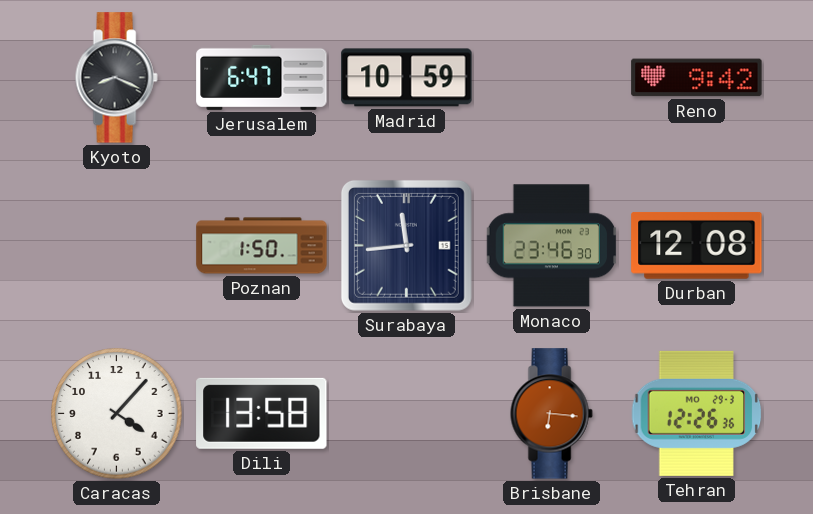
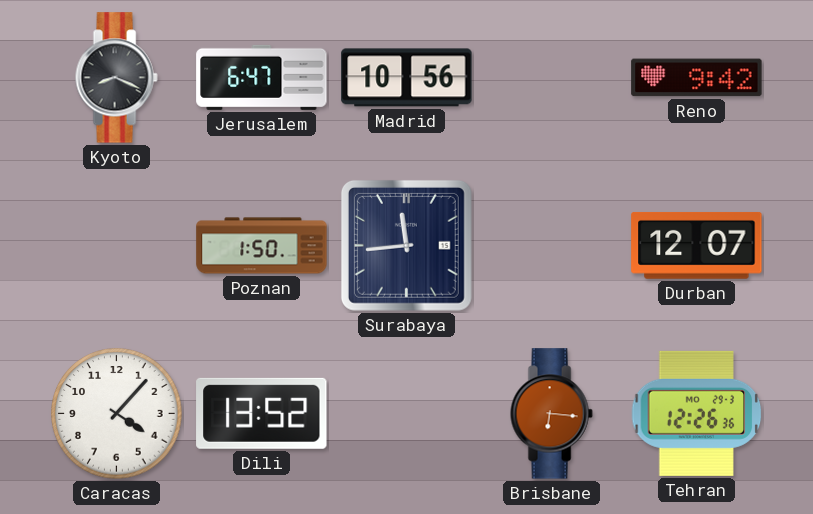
Madrid: 10:59 -> 10:56 (407, 78)
Monaco: 23:46 -> none (552, 246)
Durban: 12:08 -> 12:07 (697, 245)
Dili: 13:58 -> 13:52 (262, 413)
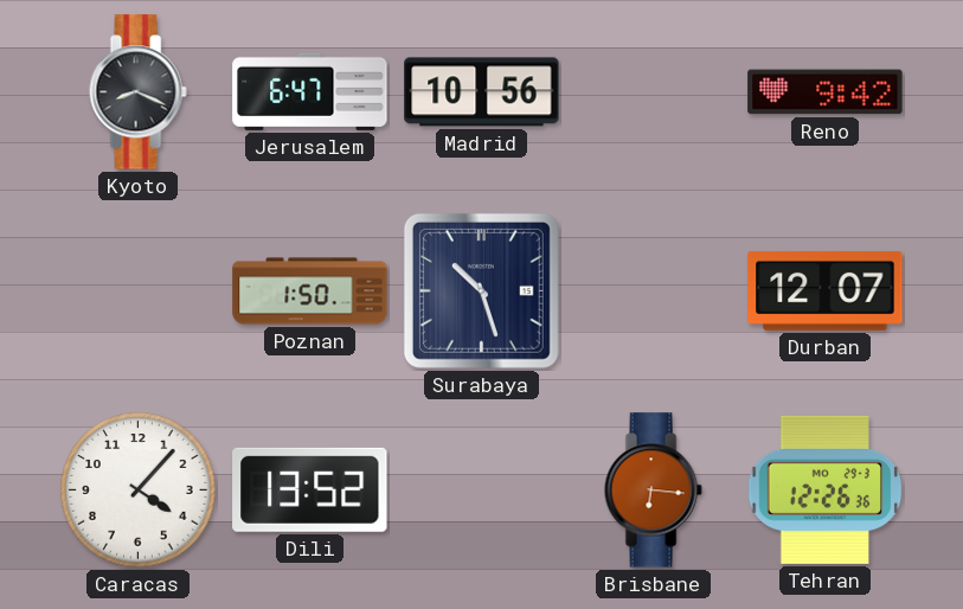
Surabaya: 11:44 -> 10:27 (481, 290)
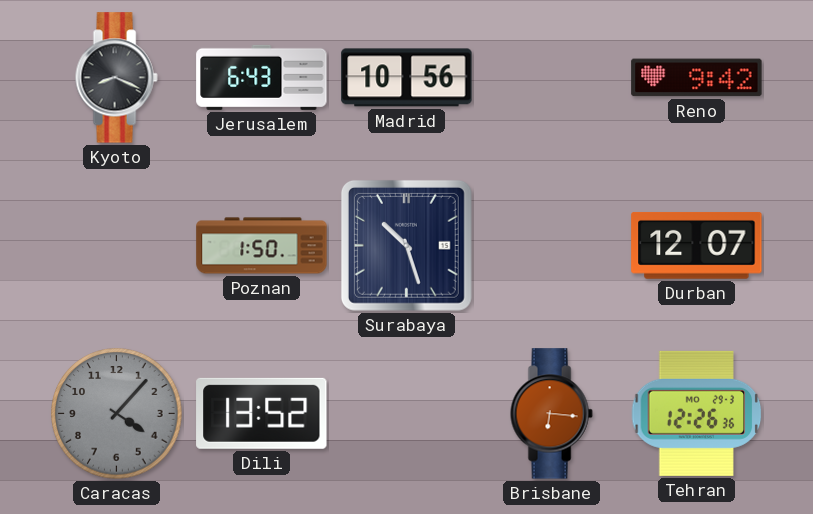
Jerusalem: 6:47 -> 6:43 (262, 77)
Caracas dial: white -> grey (117, 414)
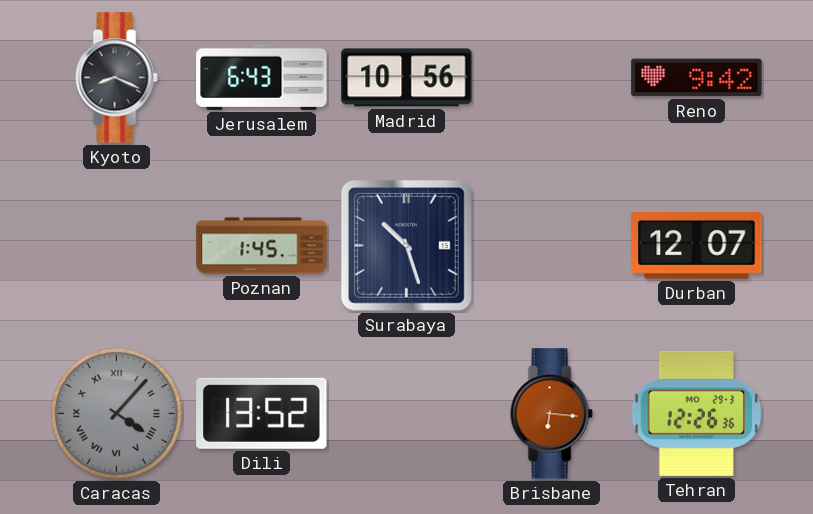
Poznan: 1:50 -> 1:45 (262, 246)
Caracas numerals: Arabic -> Roman (117, 414)
